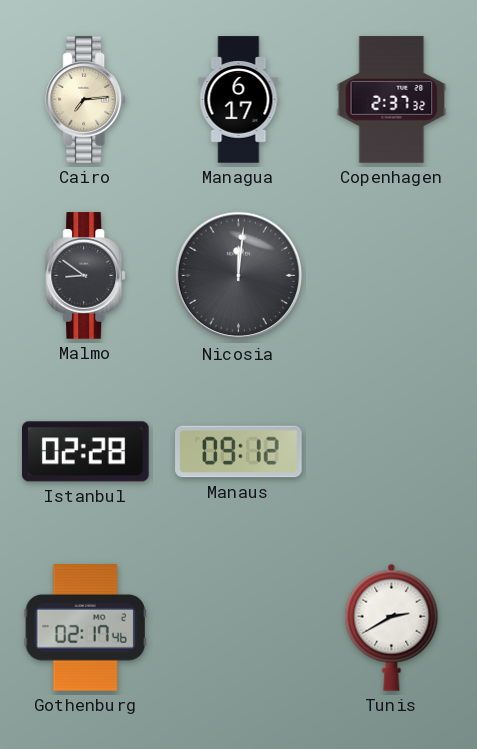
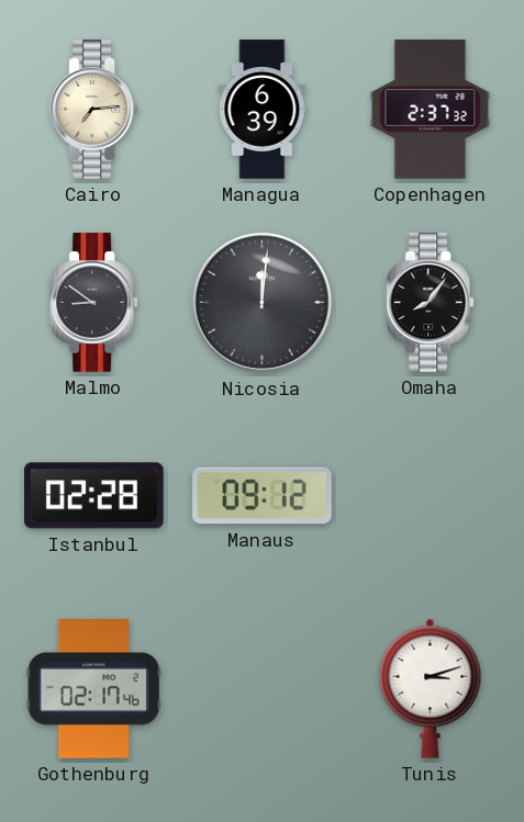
Managua: 6:17 -> 6:39 (263, 110)
Omaha: none -> 8:06 (431, 303)
Tunis: 2:40 -> 3:12 (431, 688)
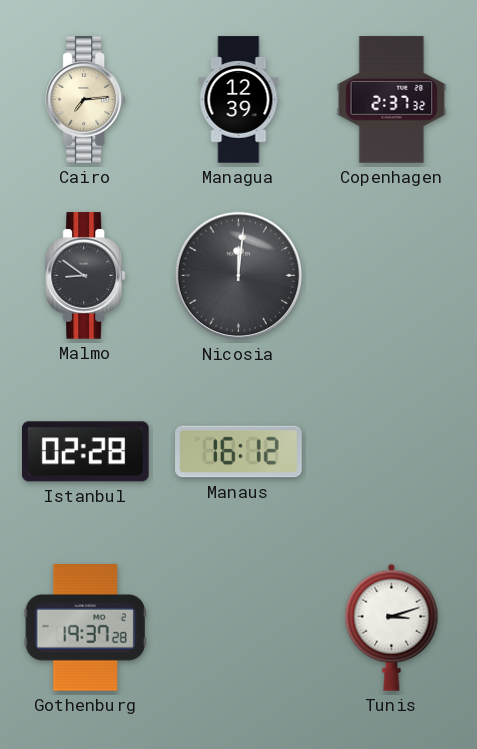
Managua: 6:39 -> 12:39 (239, 100)
Omaha: 8:06 -> none (431, 303)
Manaus: 09:12 -> 16:12 (239, 452)
Gothenburg: 02:17 -> 19:37 (85, 628)
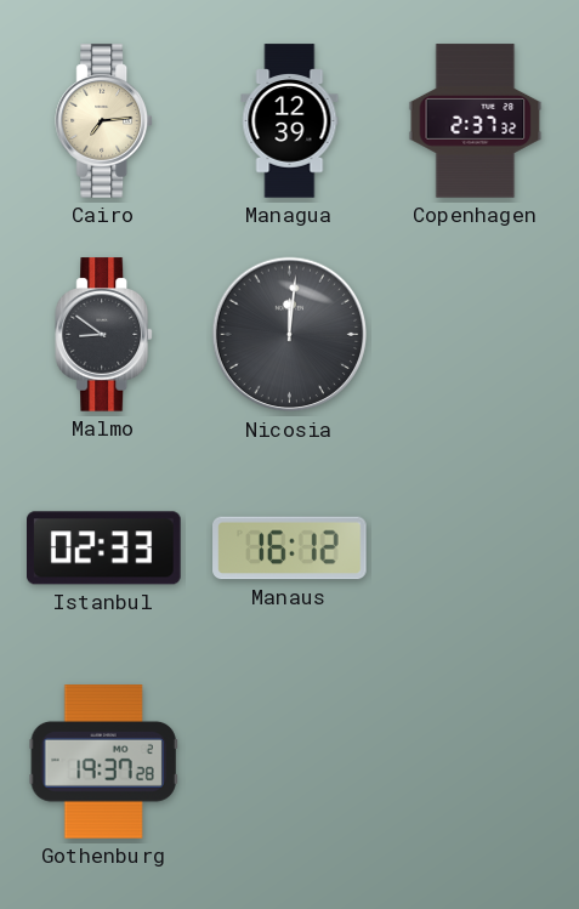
Istanbul: 02:28 -> 02:33 (104, 549)
Tunis: 3:12 -> none (392, 627)
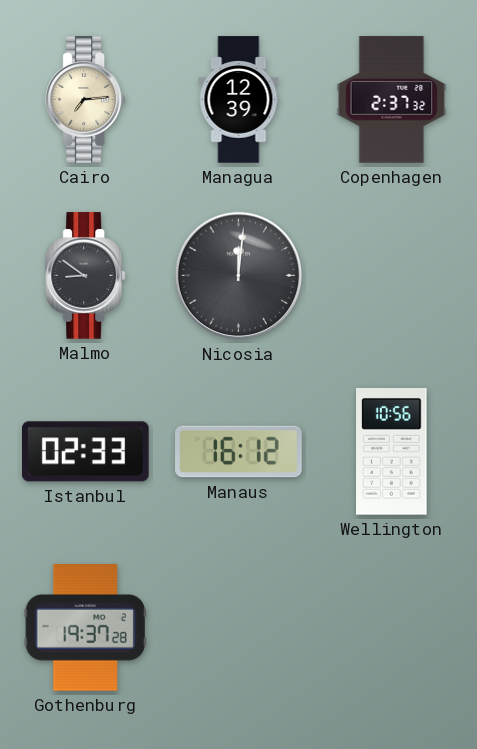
Wellington: none -> 10:56 (392, 452)
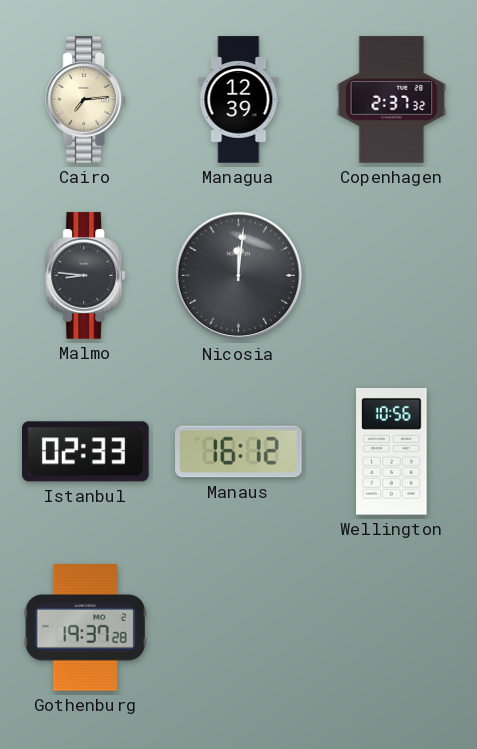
Malmo: 8:51 -> 8:46 (86, 276)
